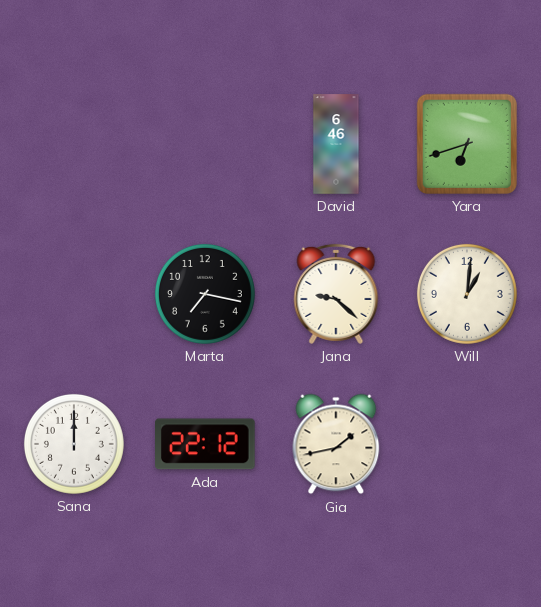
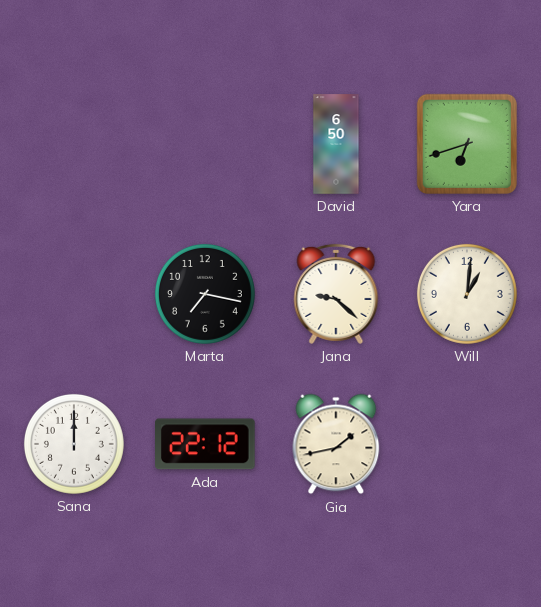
David: 6:46 -> 6:50 (336, 144)
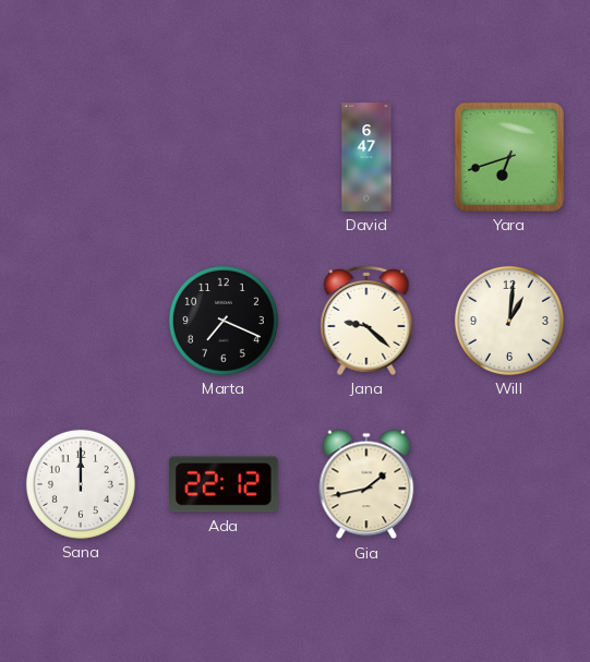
David: 6:50 -> 6:47 (366, 157)
Marta: 7:17 -> 7:19 (224, 321)
